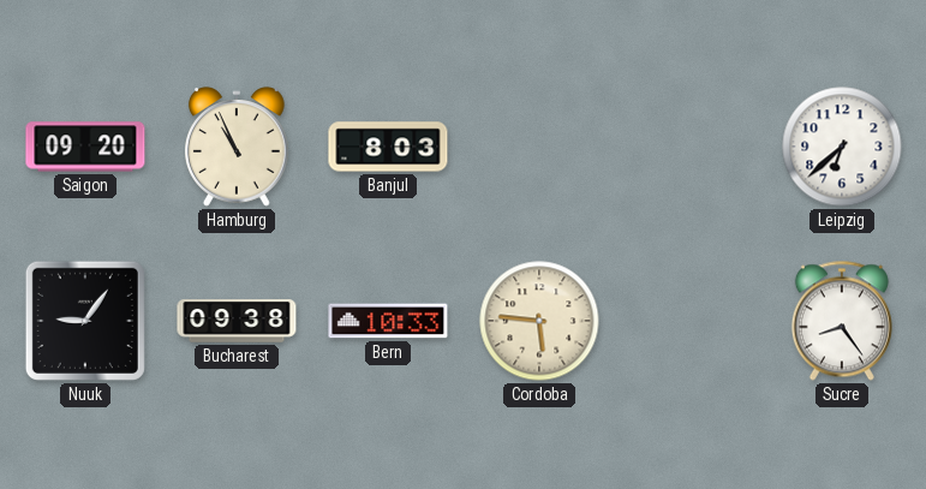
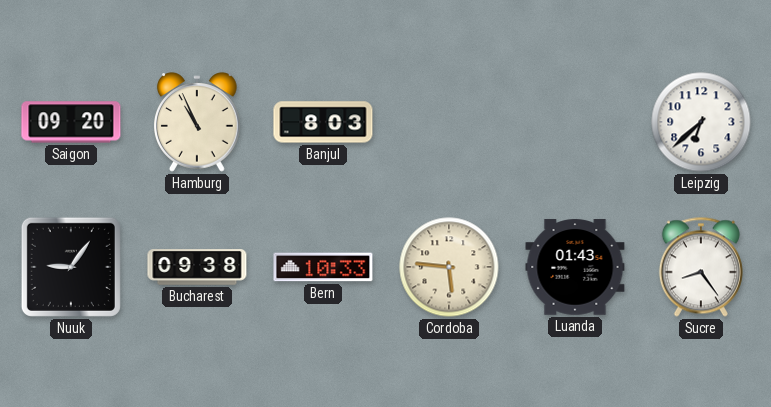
Luanda: none -> 01:43 (575, 267)
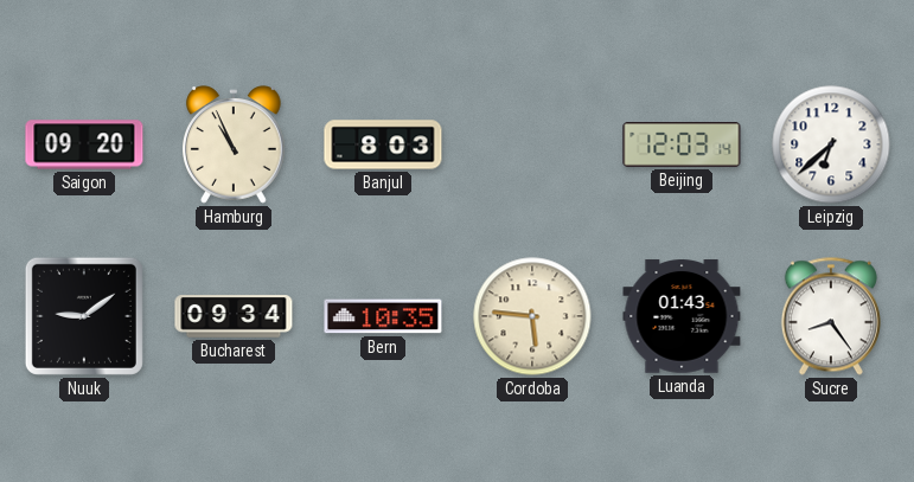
Beijing: none -> 12:03 (682, 144)
Nuuk: 9:06 -> 9:09 (84, 316)
Bucharest: 09:38 -> 09:34 (234, 316)
Bern: 10:33 -> 10:35 (383, 316)
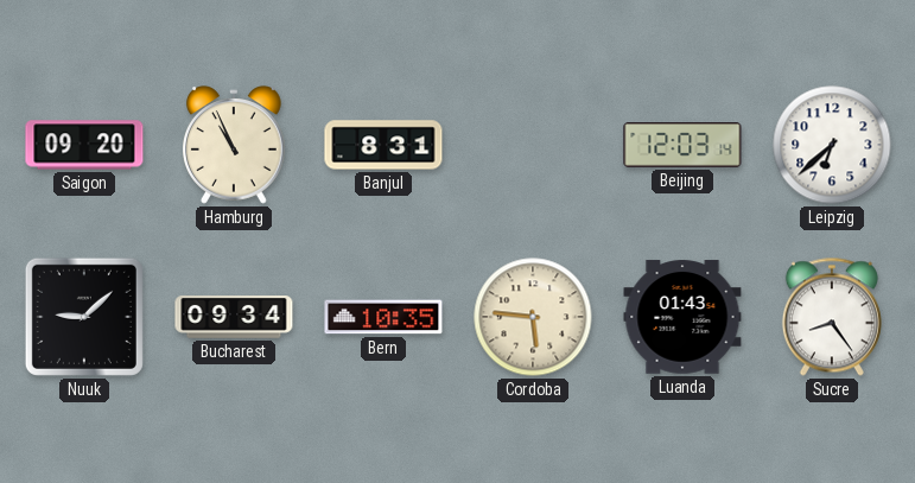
Banjul: 8:03 -> 8:31 (383, 145)
Nuuk: 9:09 -> 9:08 (84, 317)
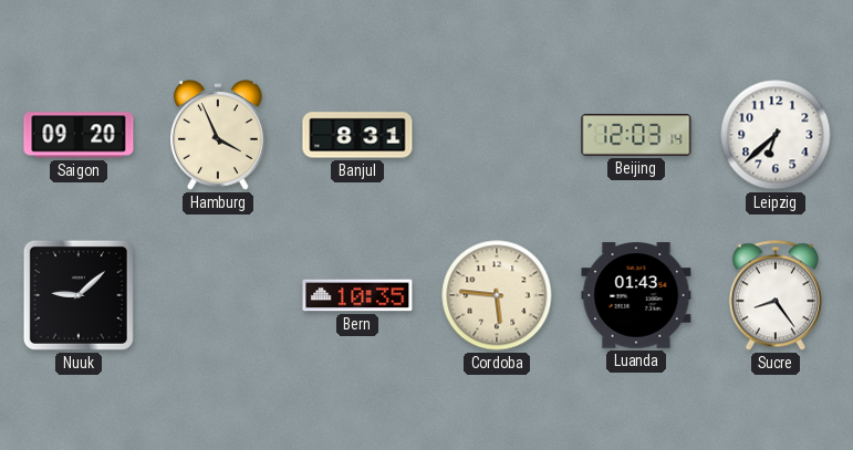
Hamburg: 10:56 -> 3:56 (219, 135)
Bucharest: 09:34 -> none (234, 317)
